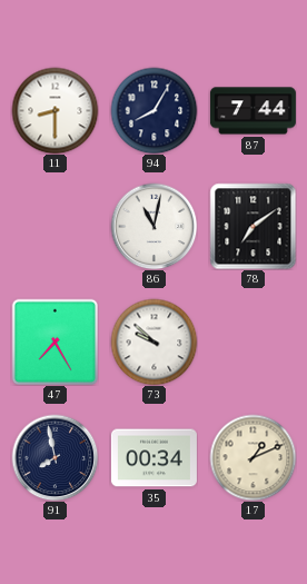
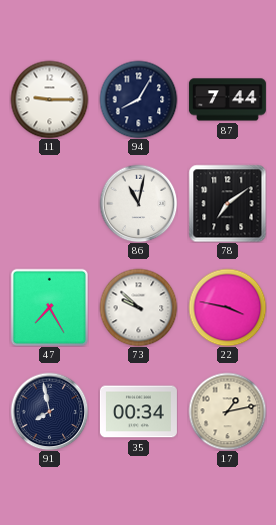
11: 8:30 -> 9:15 (49, 99)
22: none -> 3:47 (227, 307)
17: 1:11 -> 1:13 (227, 411)
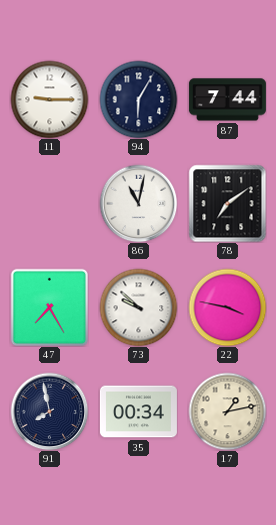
94: 8:05 -> 6:05 (138, 99)
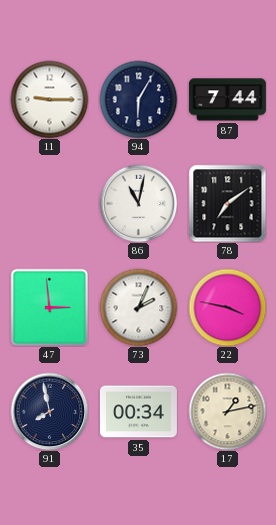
47: 7:25 -> 2:59 (49, 307)
73: 9:52 -> 2:04 (138, 307)
